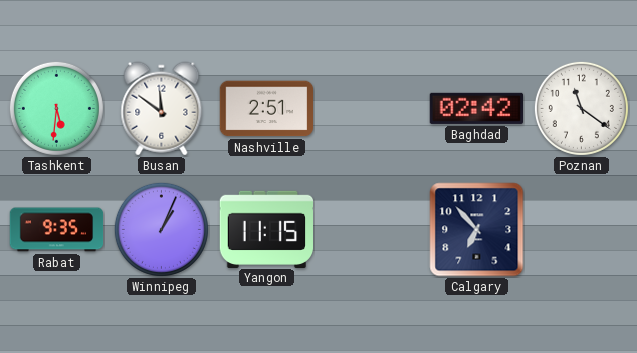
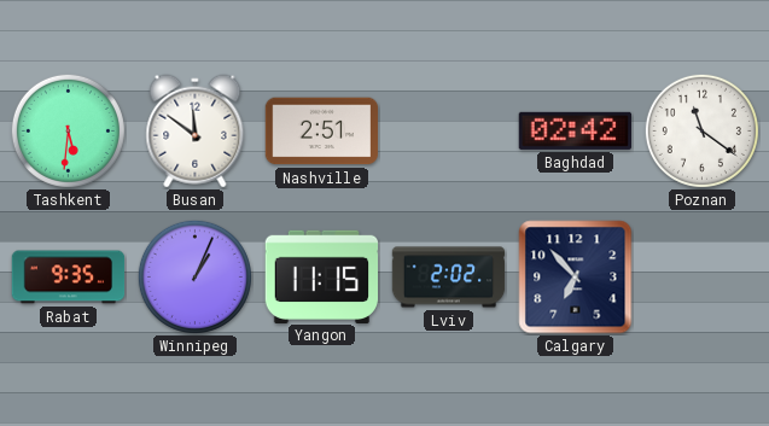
Lviv: none -> 2:02 (449, 278)
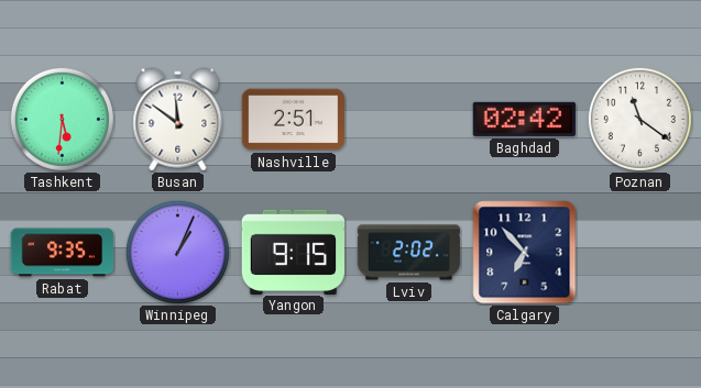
Yangon: 11:15 -> 9:15 (293, 252)
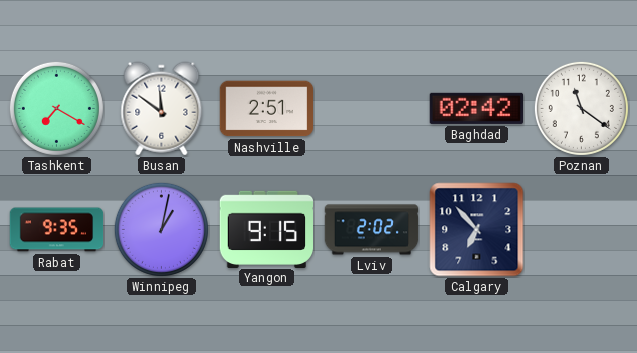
Tashkent: 5:31 -> 7:20 (56, 108)
Winnipeg: 1:04 -> 1:02 (161, 229)
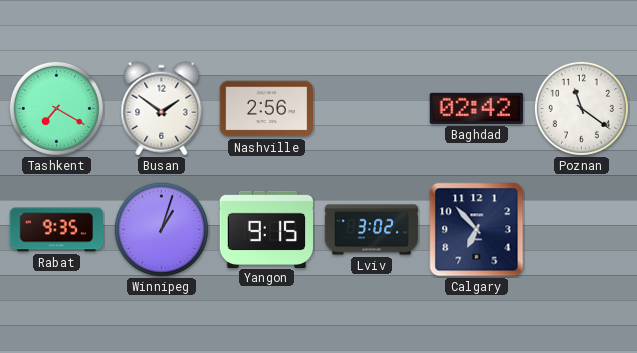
Busan: 11:51 -> 1:51 (162, 109)
Nashville: 2:51 -> 2:56 (267, 109)
Winnipeg: 1:02 -> 1:03 (161, 229)
Lviv: 2:02 -> 3:02 (372, 230)
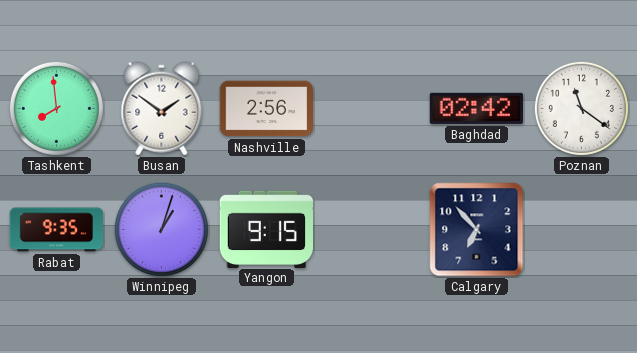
Tashkent: 7:20 -> 7:59 (56, 108)
Lviv: 3:02 -> none (372, 230)
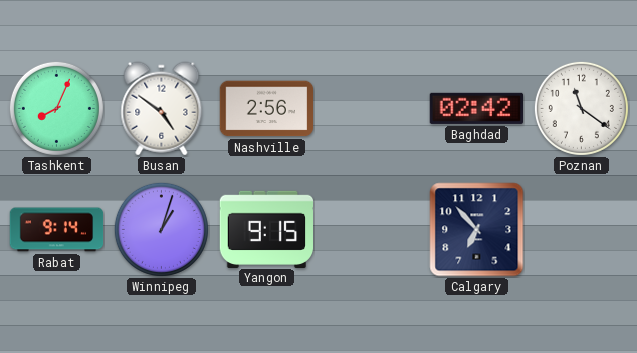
Tashkent: 7:59 -> 8:04 (56, 108)
Busan: 1:51 -> 4:51 (162, 109)
Rabat: 9:35 -> 9:14 (57, 230)
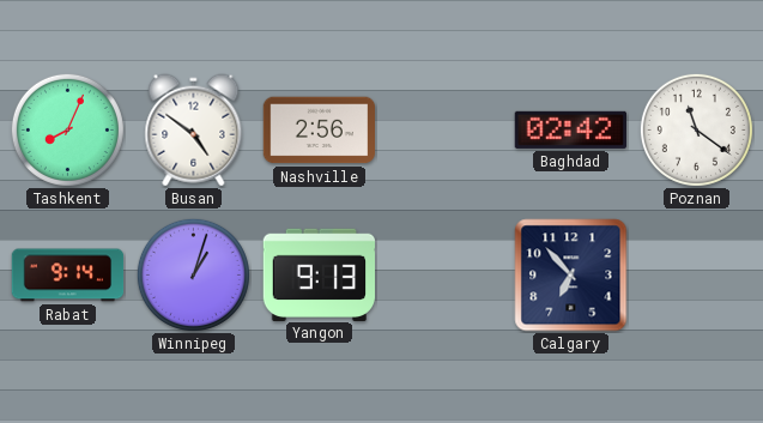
Yangon: 9:15 -> 9:13 (319, 274)
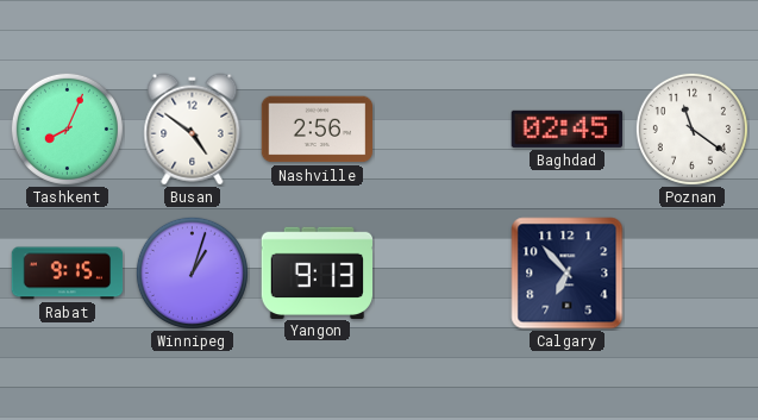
Baghdad: 02:42 -> 02:45 (566, 128)
Rabat: 9:14 -> 9:15 (68, 274)
